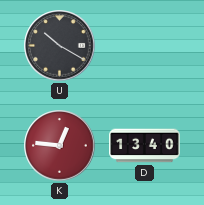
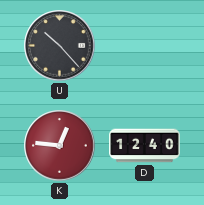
U: 10:20 -> 10:23 (60, 46)
D: 13:40 -> 12:40 (145, 146)
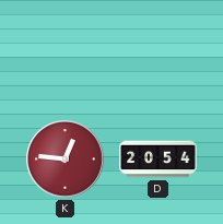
U: 10:23 -> none (60, 46)
D: 12:40 -> 20:54 (159, 160)
